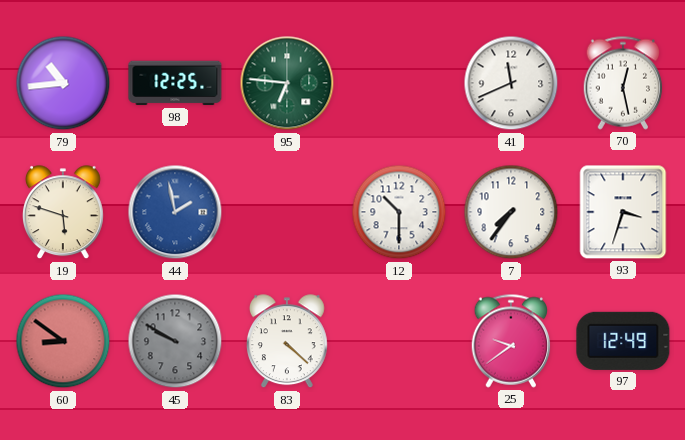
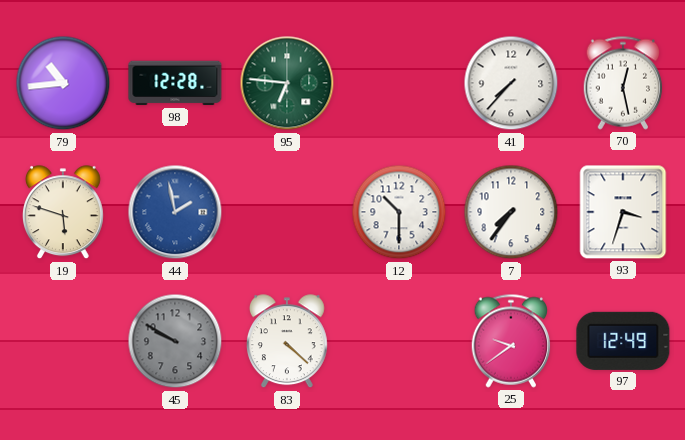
98: 12:25 -> 12:28 (175, 83)
41: 11:41 -> 7:37 (511, 83)
60: 8:51 -> none (63, 341)
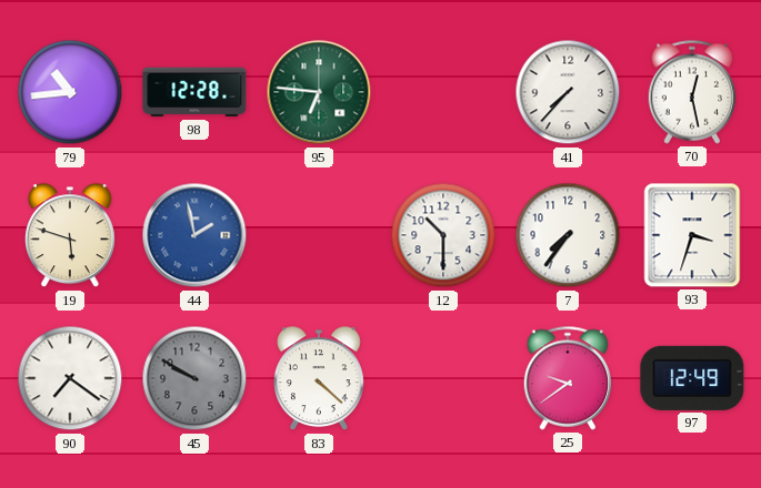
90: none -> 7:21 (70, 378)
